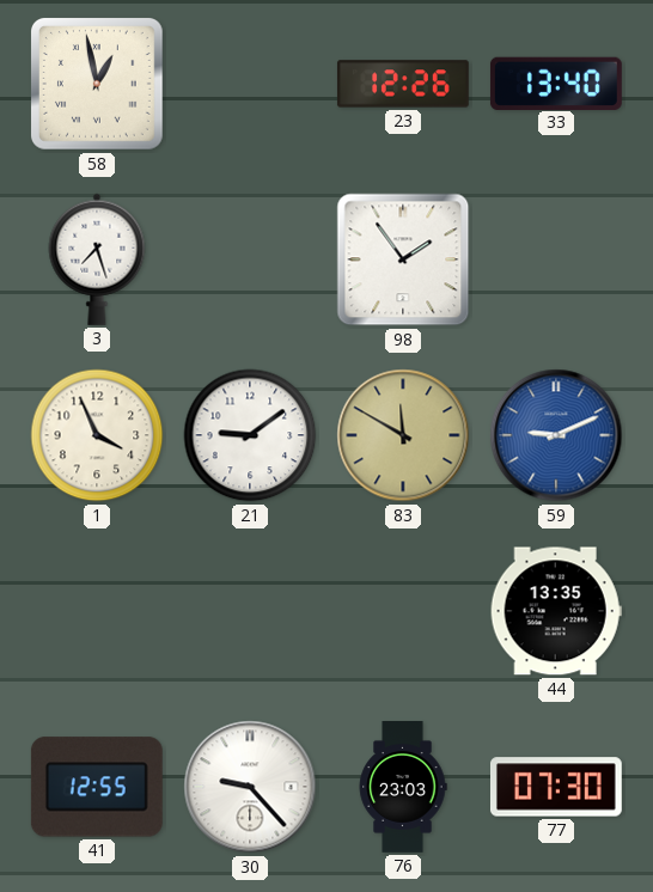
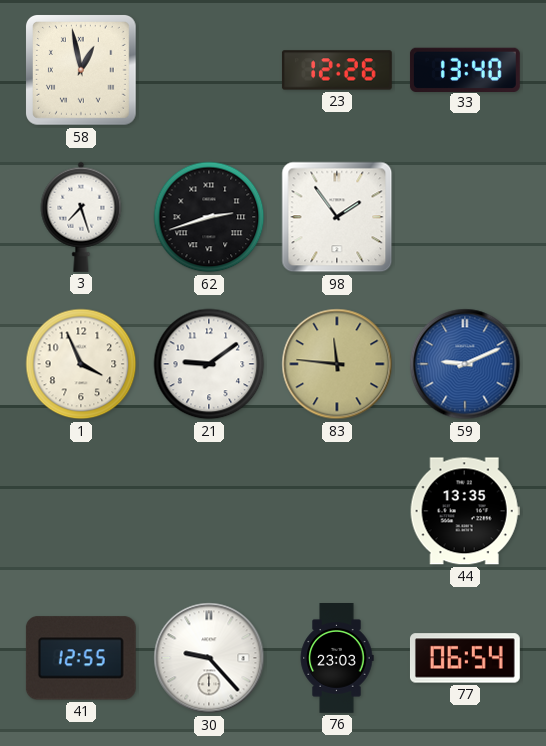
62: none -> 2:42 (209, 217)
83: 11:50 -> 11:46 (337, 364)
77: 07:30 -> 06:54 (465, 658)
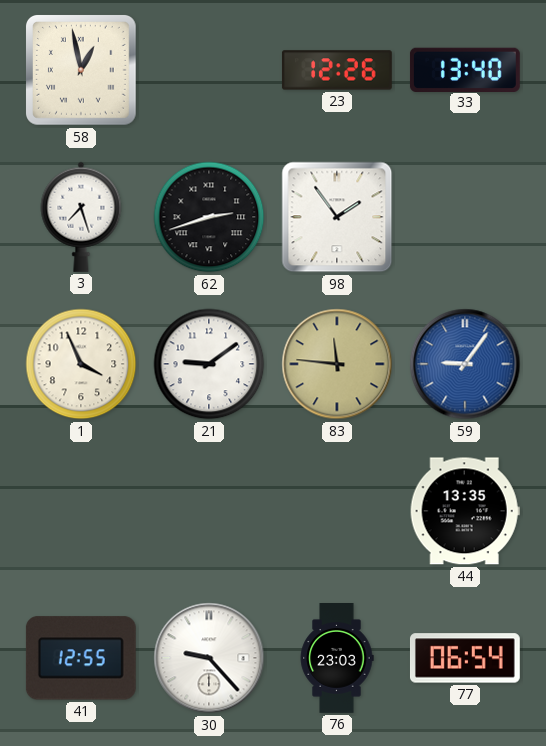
59: 9:11 -> 9:06 (465, 364)
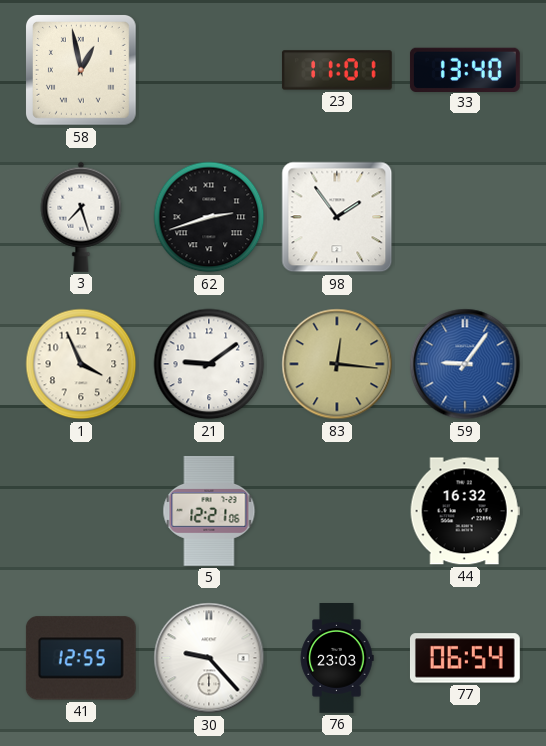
23: 12:26 -> 11:01 (337, 70)
83: 11:46 -> 12:16 (337, 364)
5: none -> 12:21 (209, 511)
44: 13:35 -> 16:32 (465, 511)
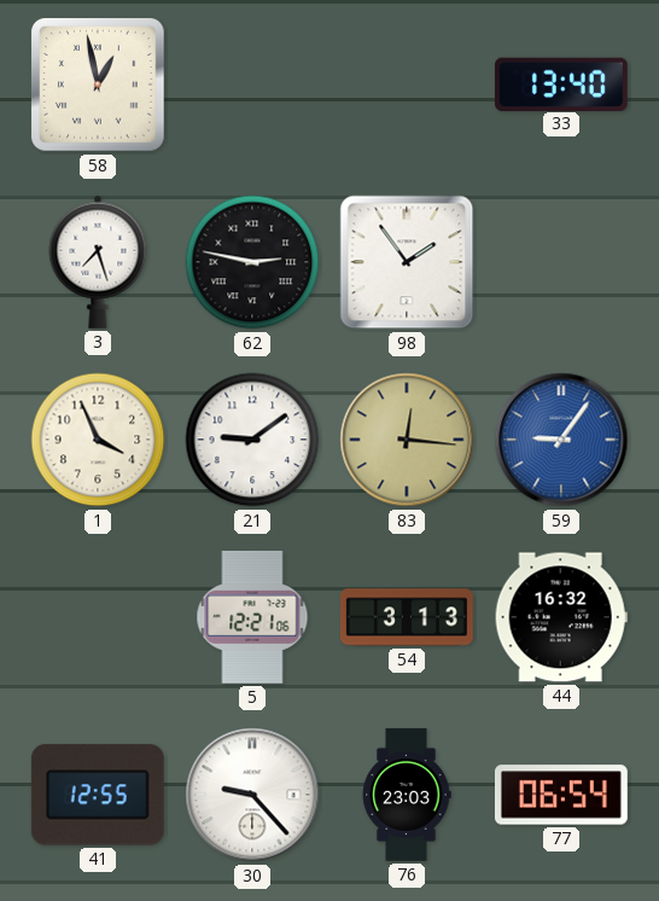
23: 11:01 -> none (337, 70)
62: 2:42 -> 2:47 (252, 262)
54: none -> 3:13 (407, 617)
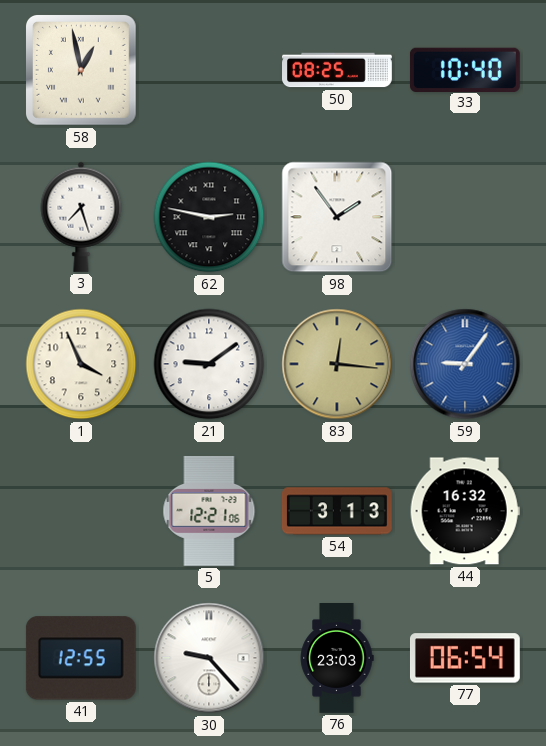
50: none -> 08:25 (338, 70)
33: 13:40 -> 10:40 (465, 69)
